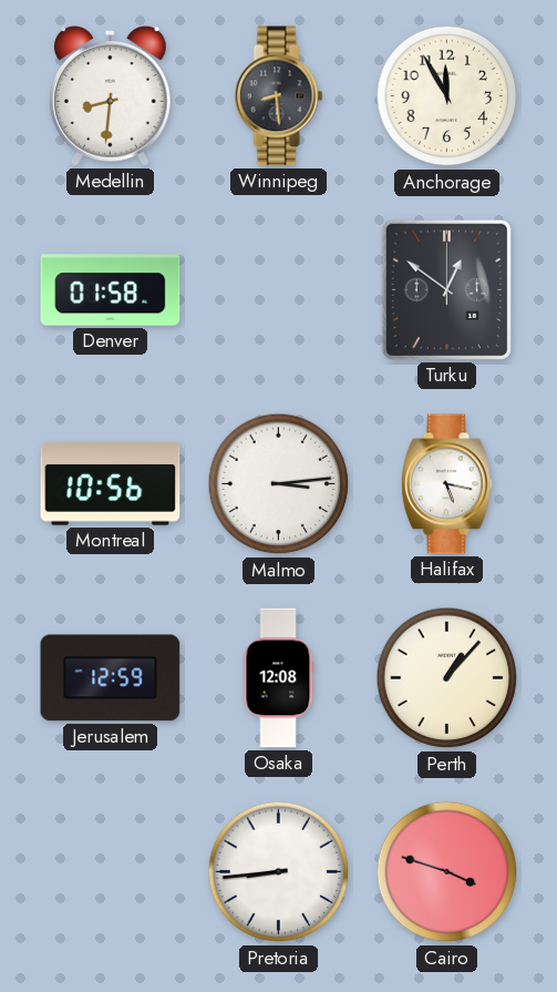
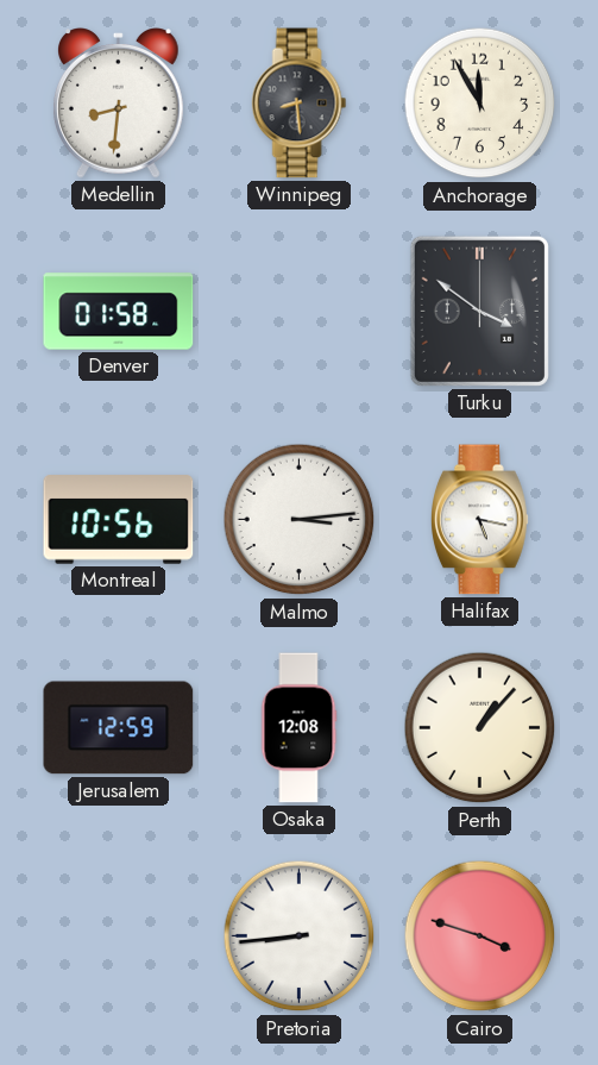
Turku: 12:51 -> 3:51 (479, 311)
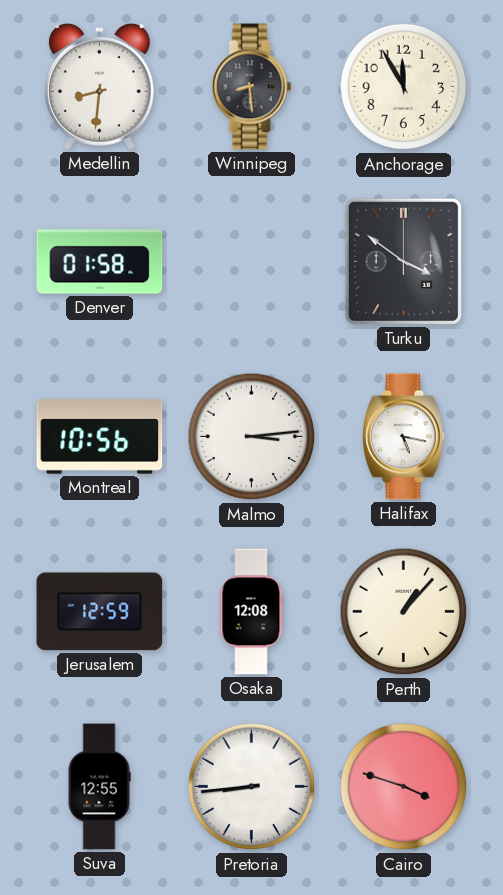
Suva: none -> 12:55 (99, 787)
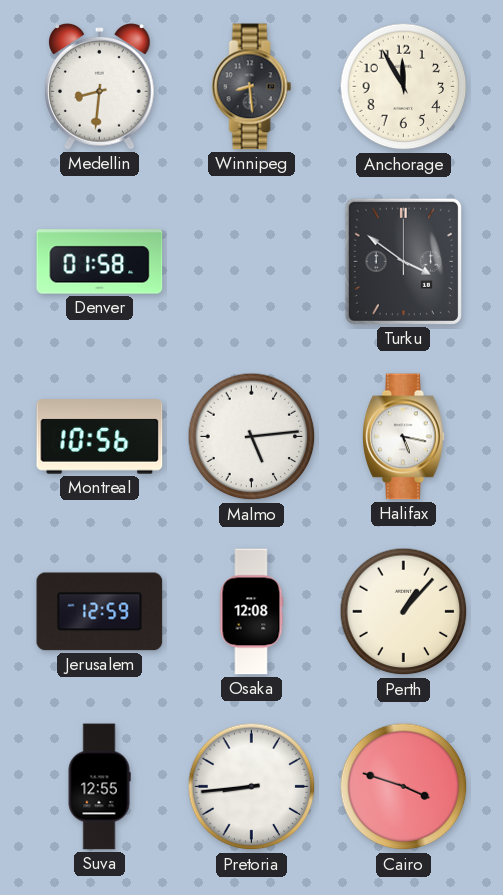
Malmo: 3:14 -> 5:14 (252, 437)
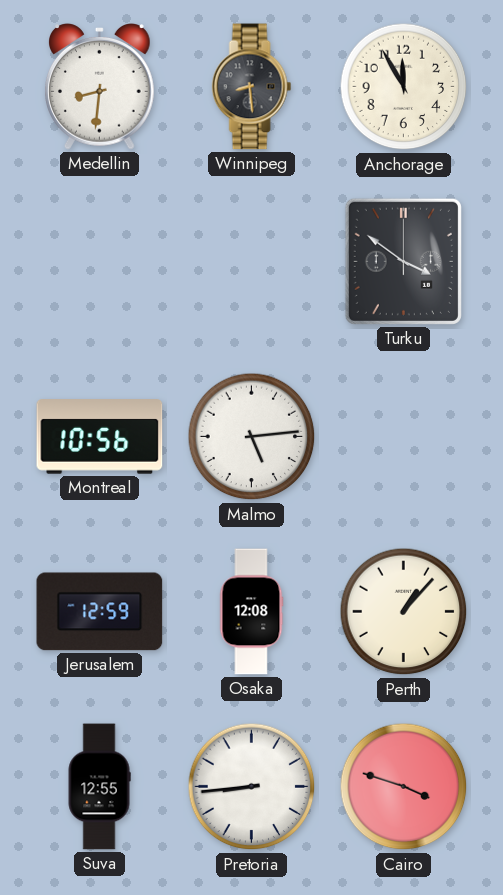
Denver: 01:58 -> none (100, 262)
Halifax: 5:17 -> none (404, 437)
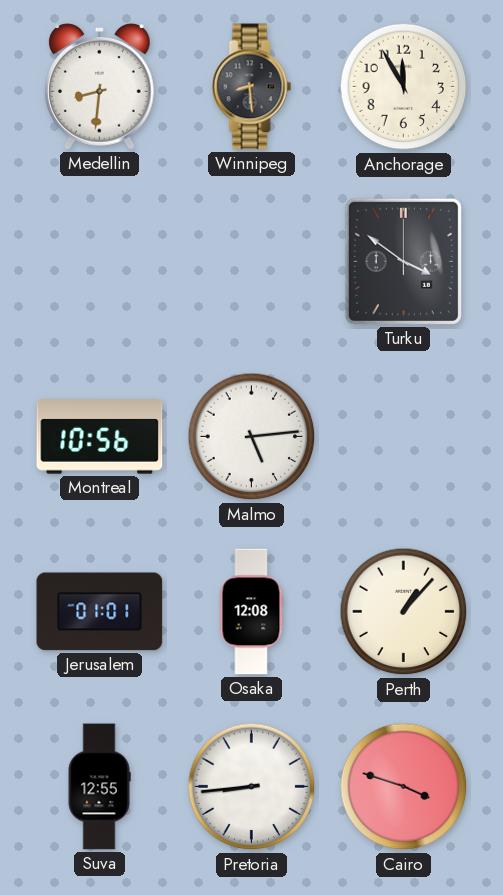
Jerusalem: 12:59 -> 01:01 (100, 612)
